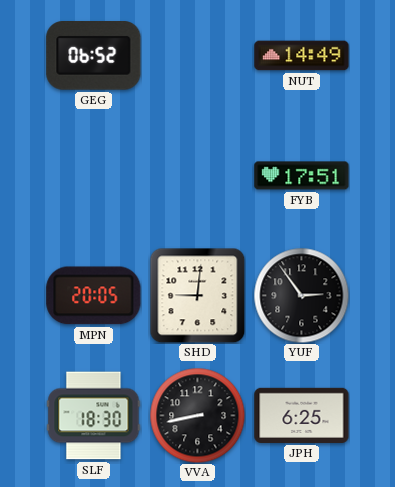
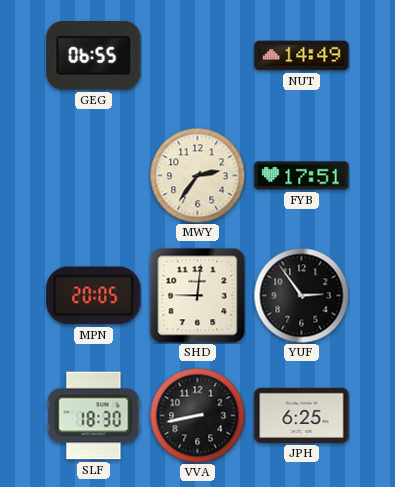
GEG: 06:52 -> 06:55 (94, 56)
MWY: none -> 2:36 (197, 175)
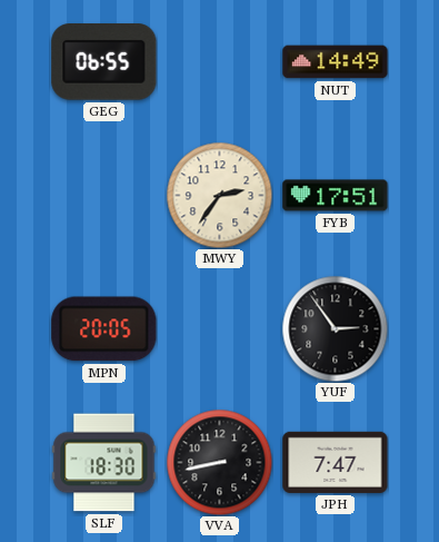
SHD: 9:01 -> none (197, 295)
JPH: 6:25 -> 7:47 (336, 462)
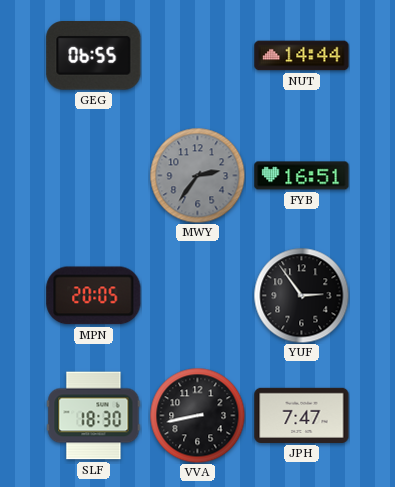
NUT: 14:49 -> 14:44 (302, 56)
MWY dial: cream -> grey (197, 175)
FYB: 17:51 -> 16:51 (302, 176)
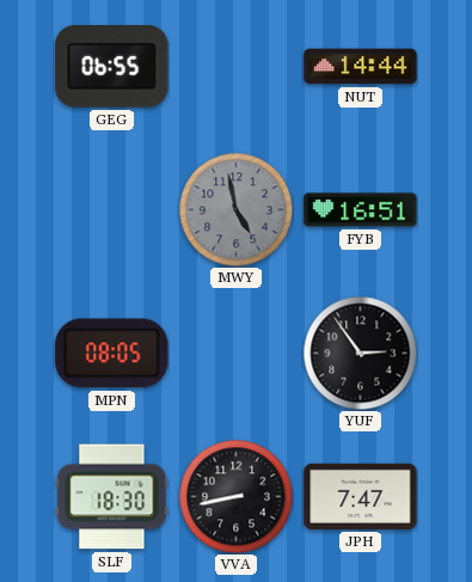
MWY: 2:36 -> 4:58 (235, 209)
MPN: 20:05 -> 08:05 (112, 354)
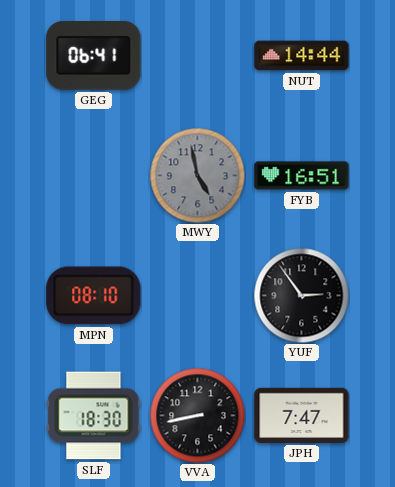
GEG: 06:55 -> 06:41 (94, 56)
MPN: 08:05 -> 08:10 (94, 296)
